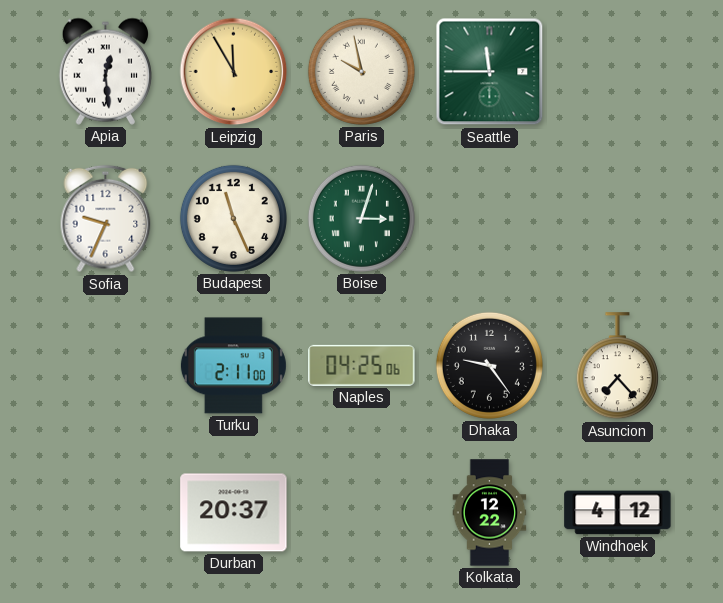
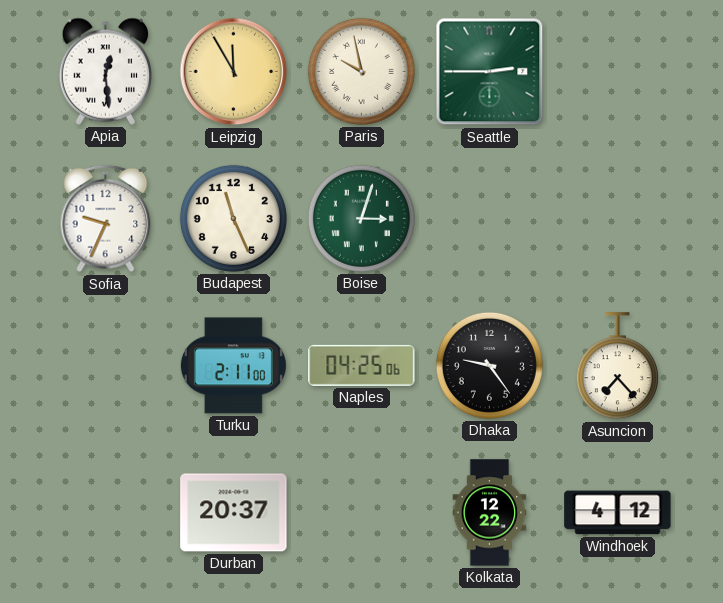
Seattle: 11:45 -> 2:45 (490, 72)
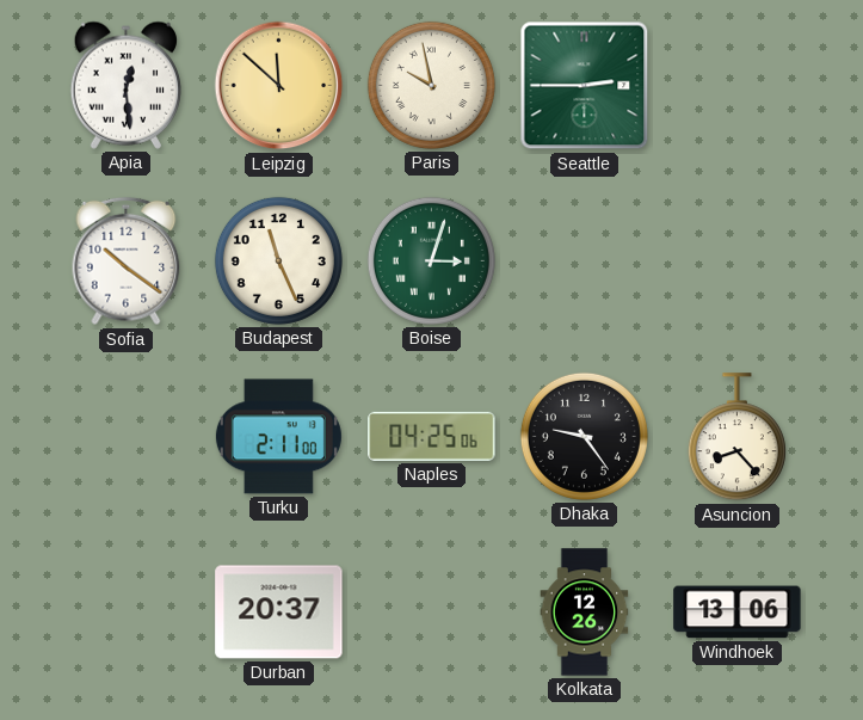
Leipzig: 11:55 -> 11:52 (279, 86)
Sofia: 9:34 -> 10:21 (127, 261)
Asuncion: 7:23 -> 8:23 (736, 437)
Kolkata: 12:22 -> 12:26 (585, 613)
Windhoek: 4:12 -> 13:06 (738, 613)
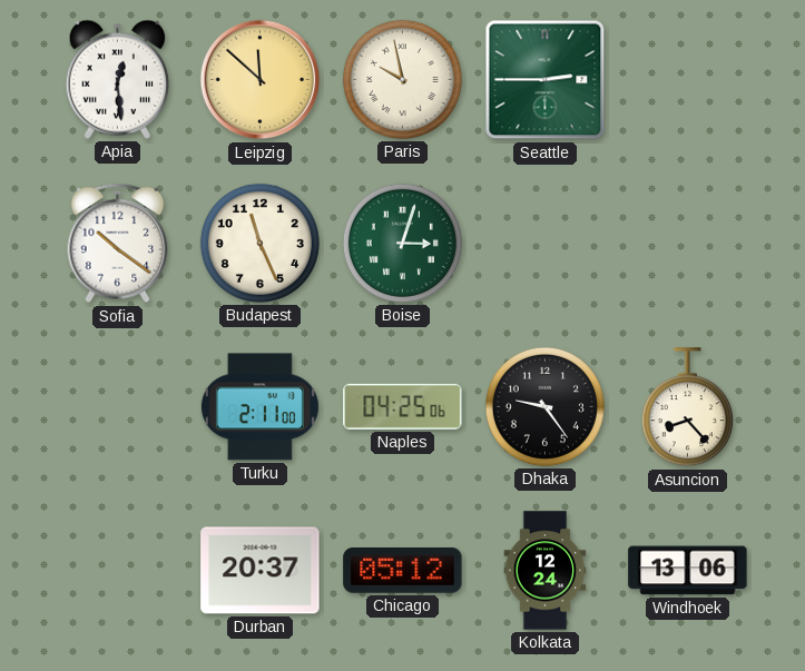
Chicago: none -> 05:12 (403, 571)
Kolkata: 12:26 -> 12:24 (546, 571)
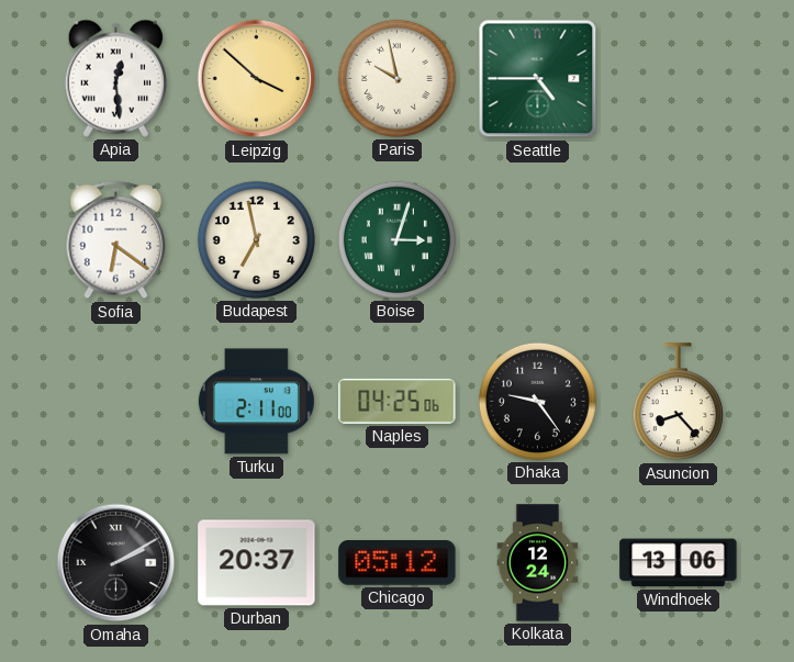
Leipzig: 11:52 -> 3:52 (257, 79)
Seattle: 2:45 -> 4:45 (538, 79)
Sofia: 10:21 -> 6:21 (116, 240)
Budapest: 11:26 -> 6:58 (256, 239)
Omaha: none -> 2:10 (116, 563)
